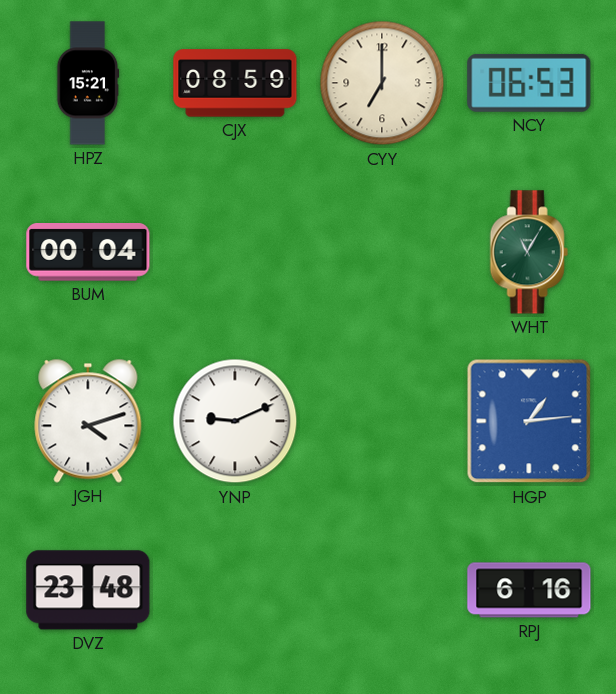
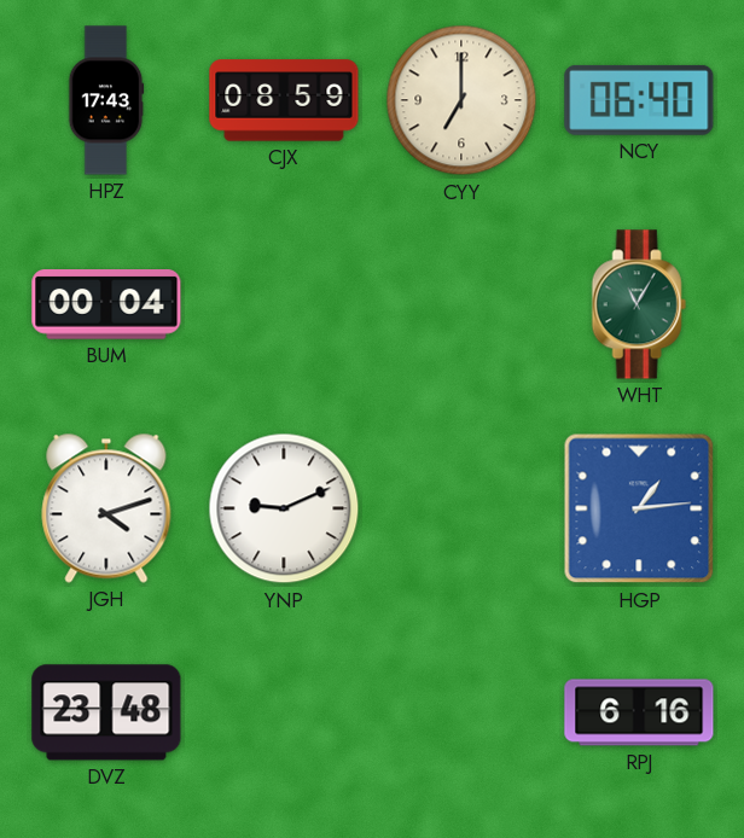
HPZ: 15:21 -> 17:43 (106, 100)
NCY: 06:53 -> 06:40 (639, 100)
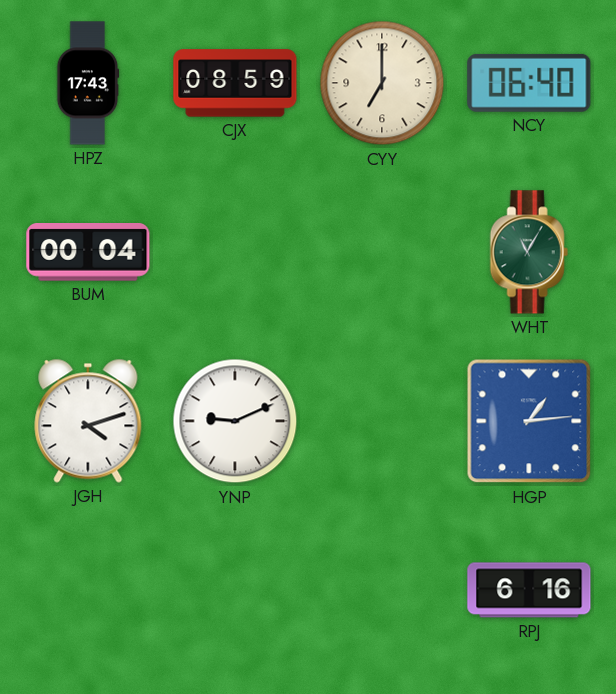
DVZ: 23:48 -> none (106, 712)
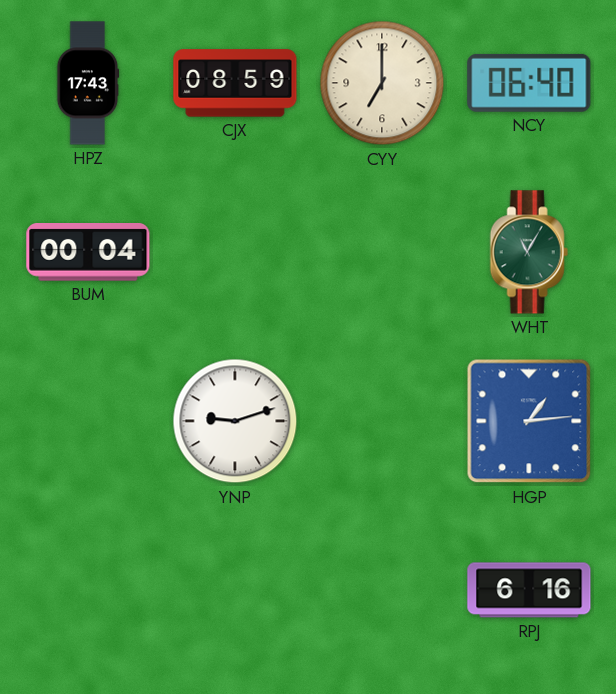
JGH: 4:12 -> none (88, 421)
YNP: 9:11 -> 9:12 (235, 421)
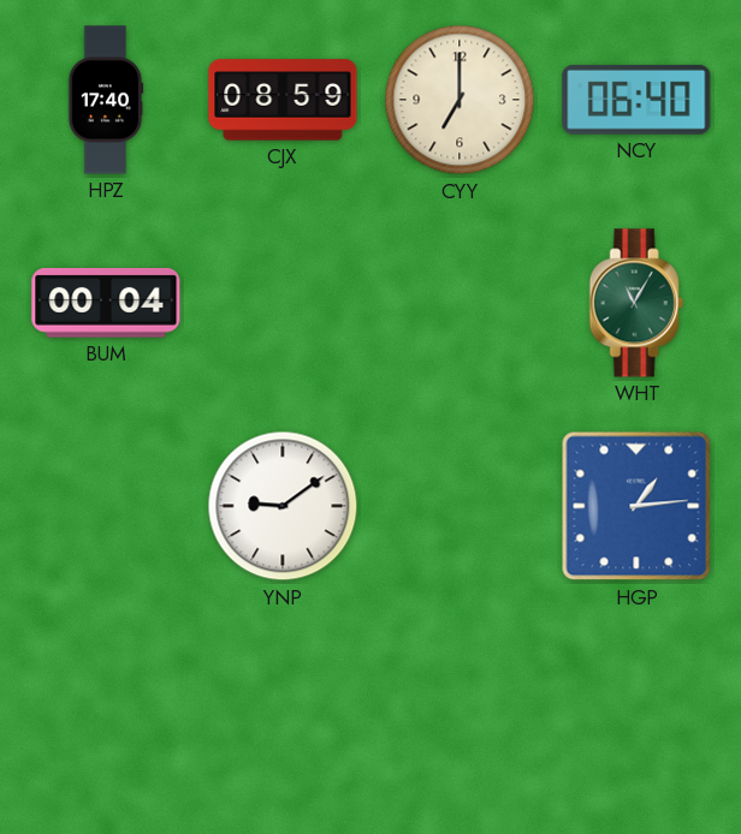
HPZ: 17:43 -> 17:40 (106, 100)
YNP: 9:12 -> 9:09 (283, 506)
RPJ: 6:16 -> none (529, 590)
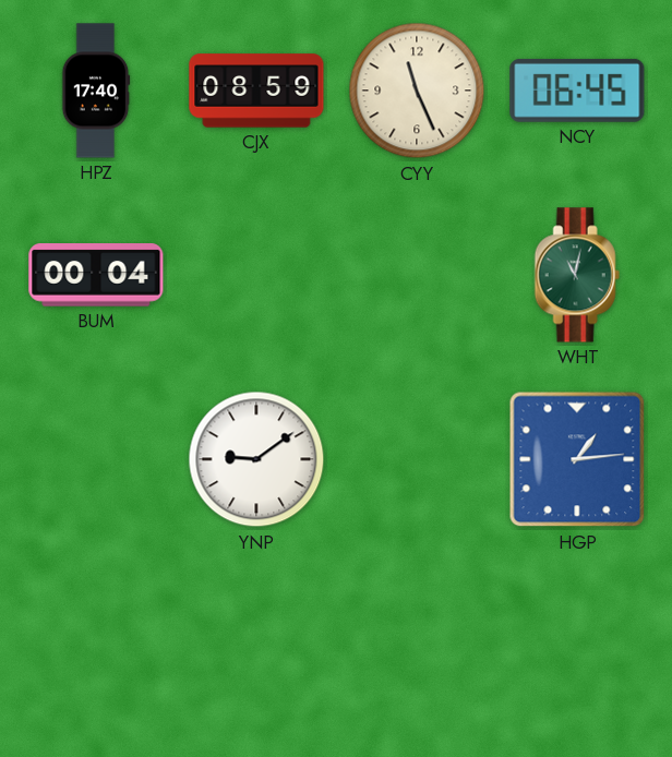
CYY: 7:00 -> 11:26 (417, 91)
NCY: 06:40 -> 06:45 (577, 91)
WHT: 11:05 -> 11:02 (577, 275)
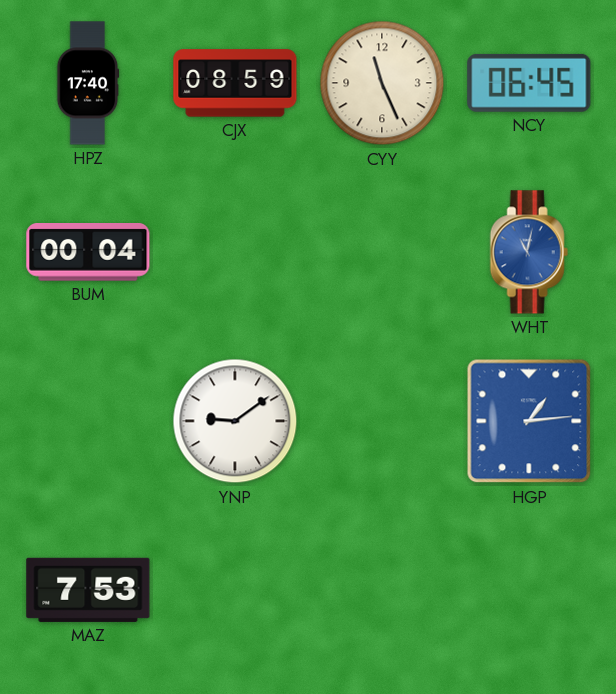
WHT dial: green -> blue (529, 252)
MAZ: none -> 7:53 (88, 590)
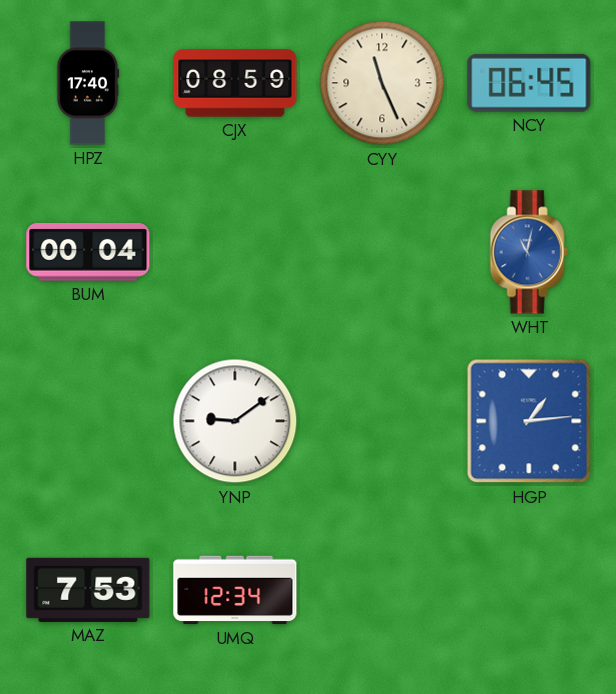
UMQ: none -> 12:34 (235, 590)
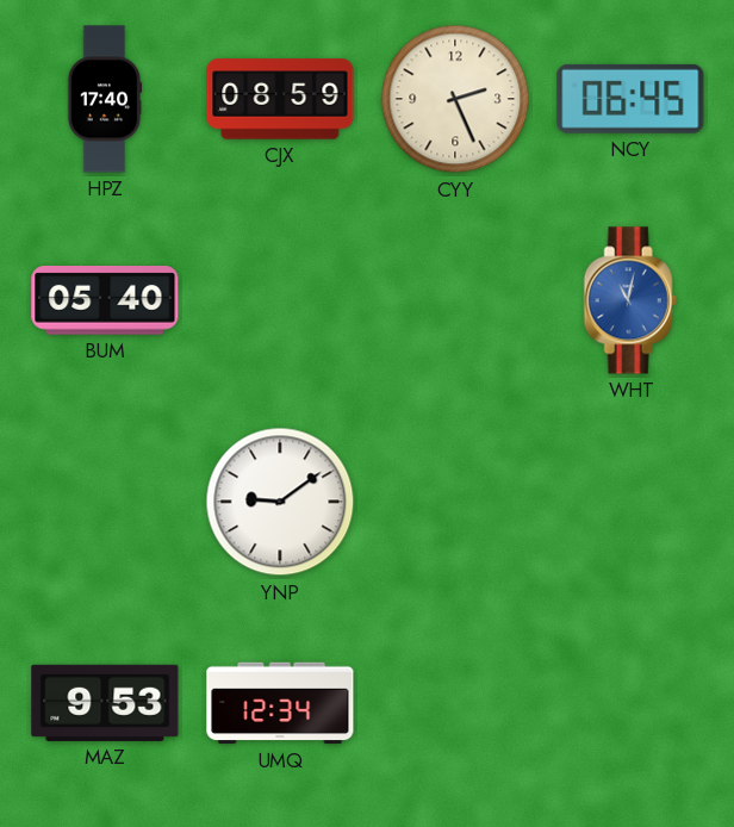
CYY: 11:26 -> 2:26 (455, 99)
BUM: 00:04 -> 05:40 (105, 300)
HGP: 1:14 -> none (529, 421)
MAZ: 7:53 -> 9:53 (105, 703)
